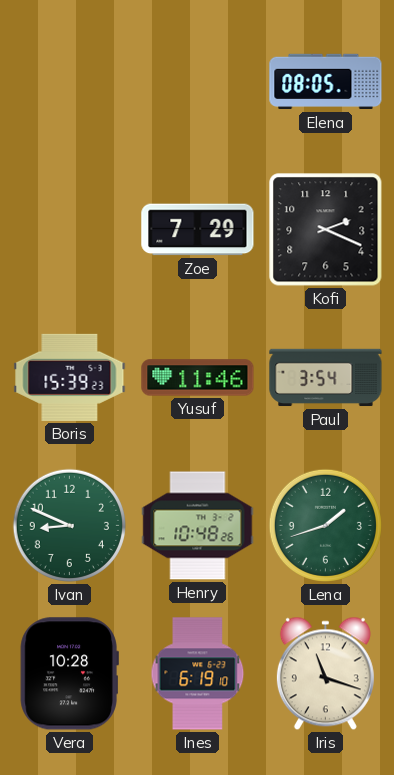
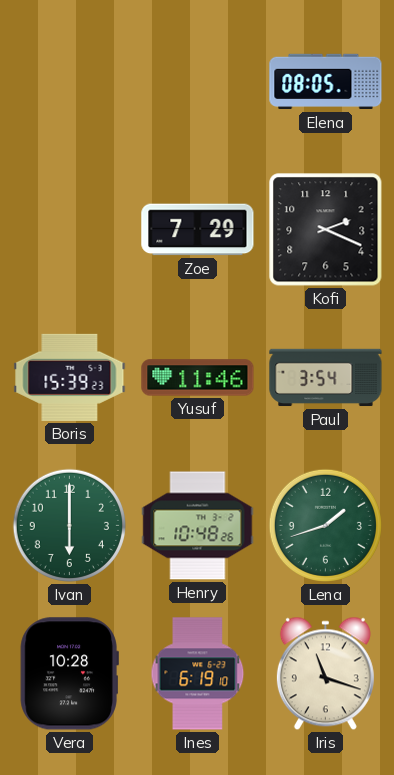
Ivan: 8:49 -> 6:00 (69, 525)
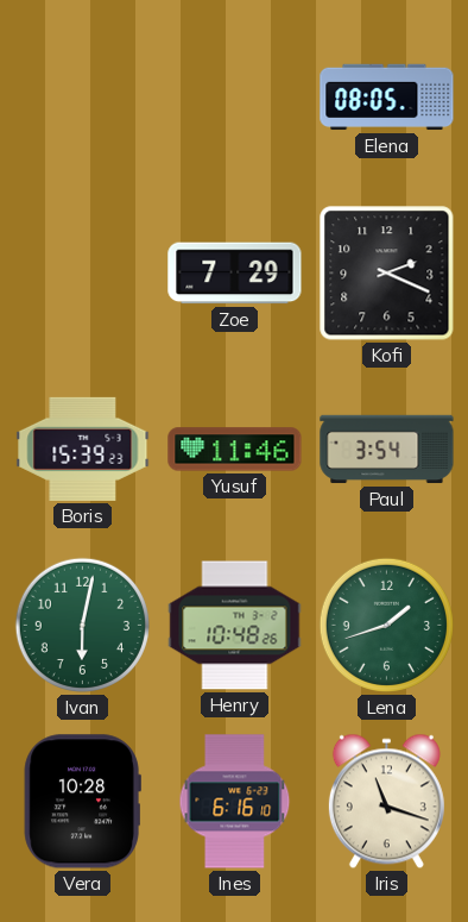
Ivan: 6:00 -> 6:02 (82, 625)
Ines: 6:19 -> 6:16 (235, 802)
